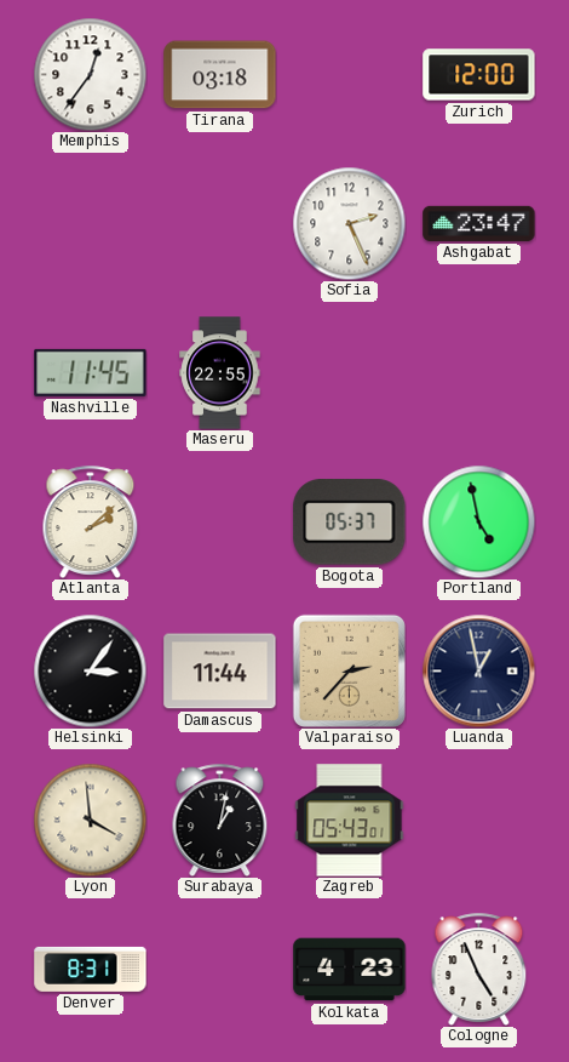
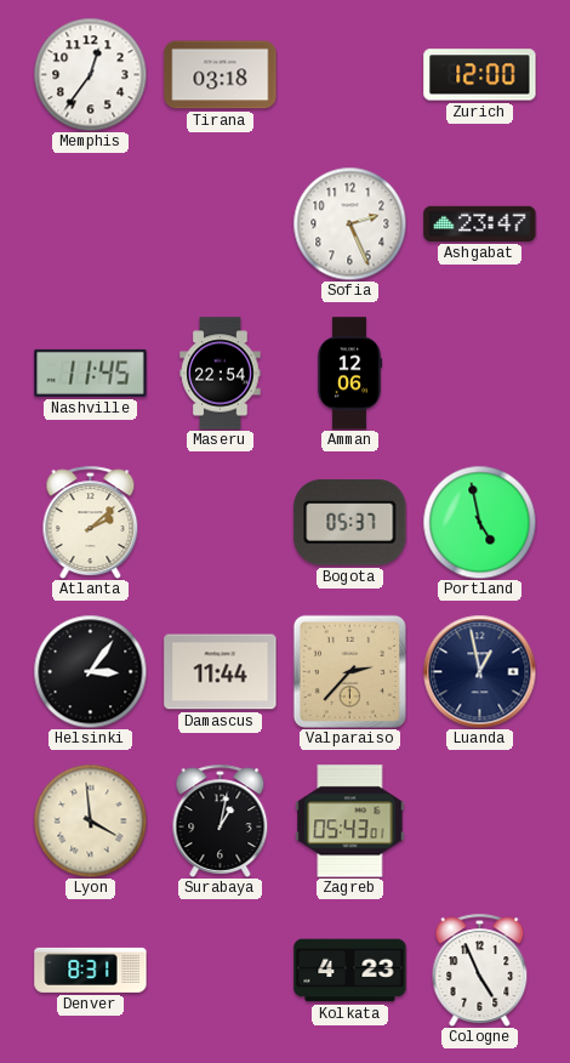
Maseru: 22:55 -> 22:54 (221, 374)
Amman: none -> 12:06 (349, 374)
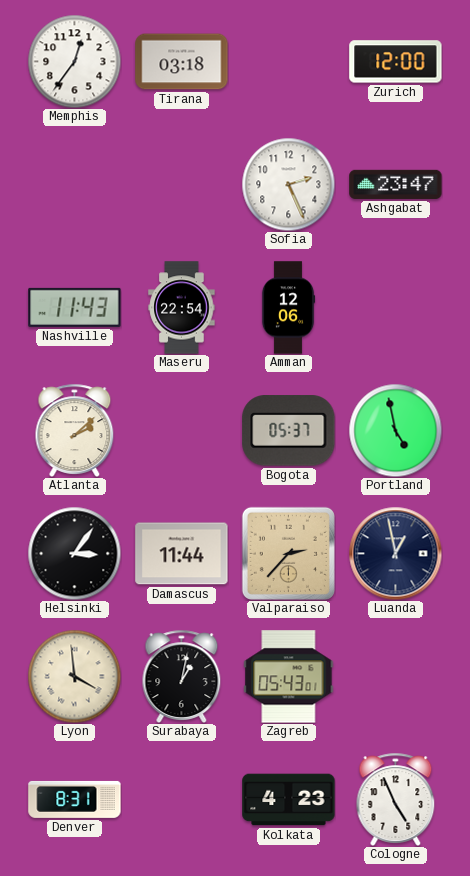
Nashville: 11:45 -> 11:43 (75, 307)
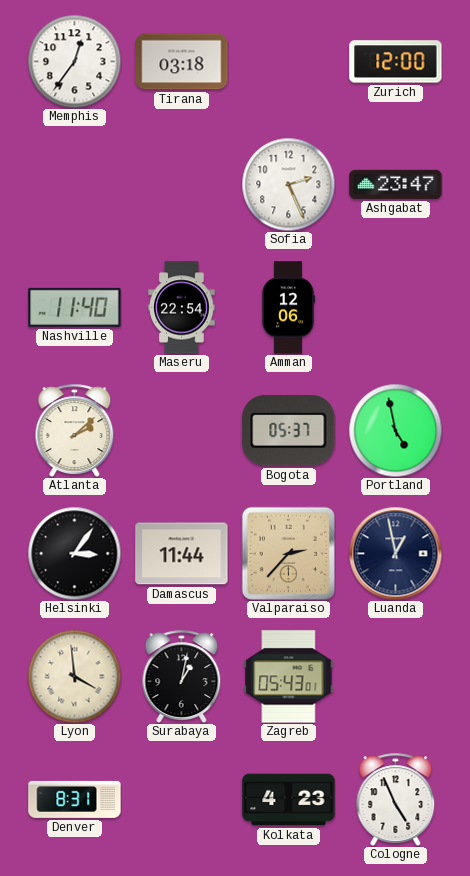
Nashville: 11:43 -> 11:40 (75, 307)
